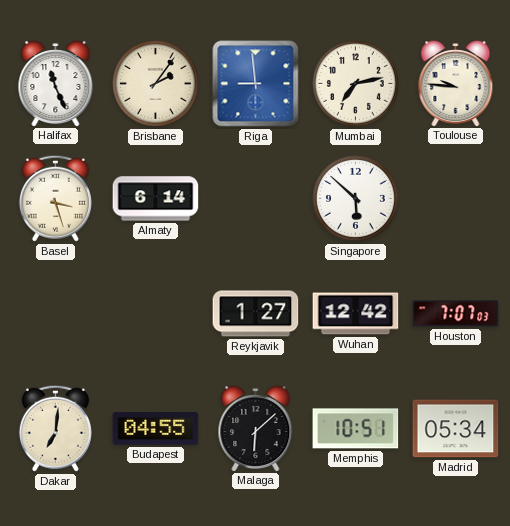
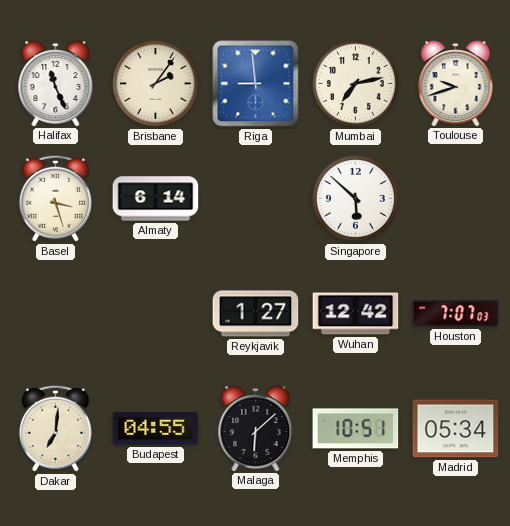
Toulouse: 9:46 -> 9:42 (456, 84)
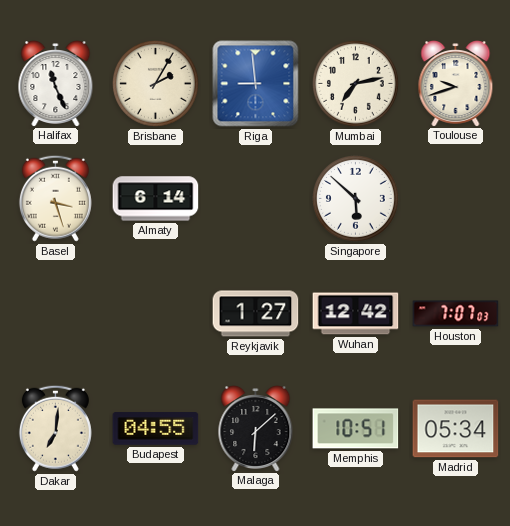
Brisbane: 2:06 -> 2:05 (155, 83)
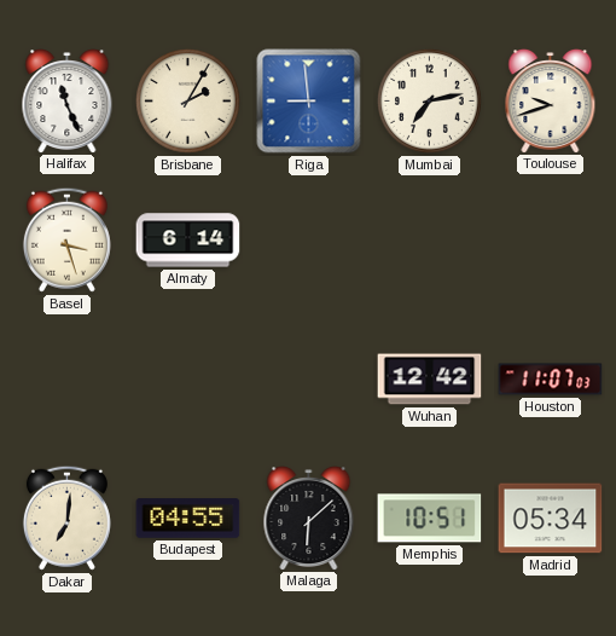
Singapore: 5:52 -> none (355, 198)
Reykjavik: 1:27 -> none (256, 314)
Houston: 7:07 -> 11:07 (551, 380)
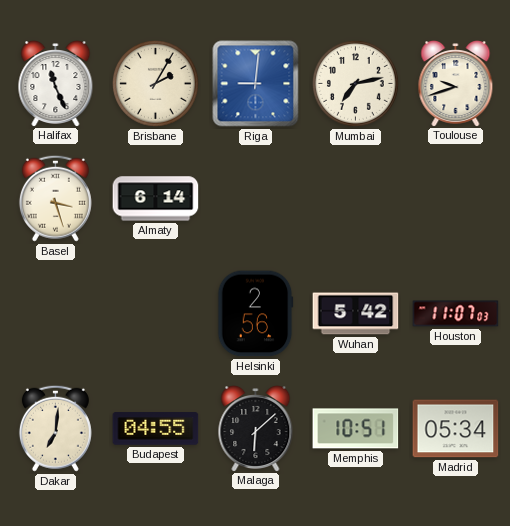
Riga: 8:59 -> 9:01 (256, 84)
Helsinki: none -> 2:56 (256, 314)
Wuhan: 12:42 -> 5:42 (356, 314)
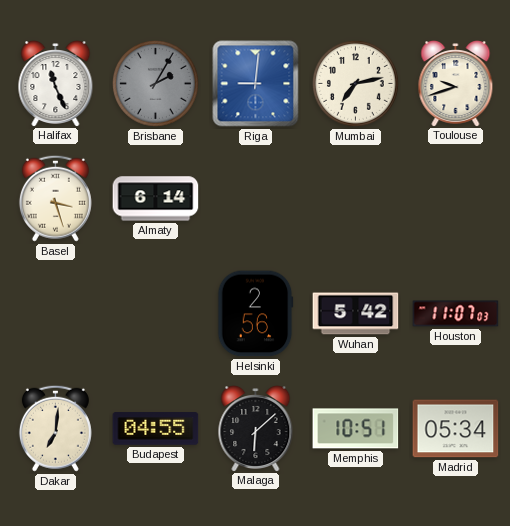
Brisbane dial: cream -> grey (155, 83)
